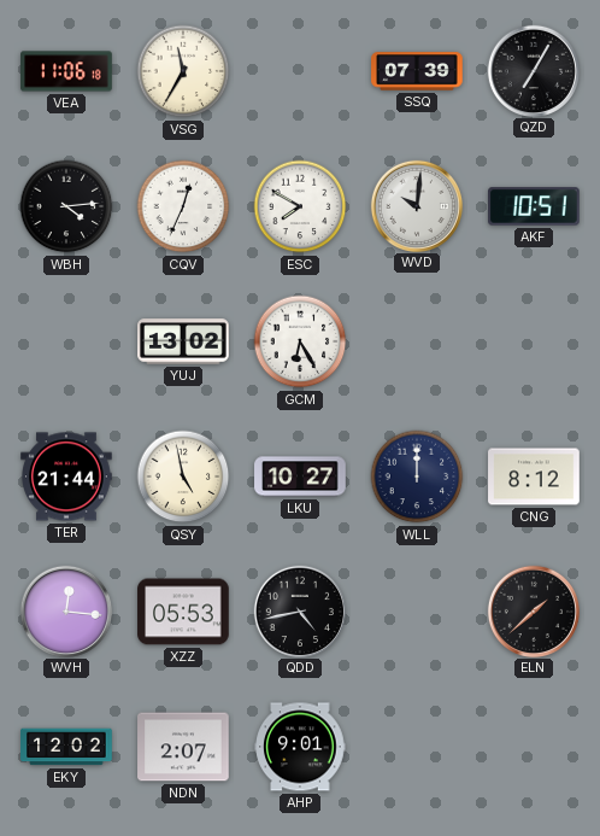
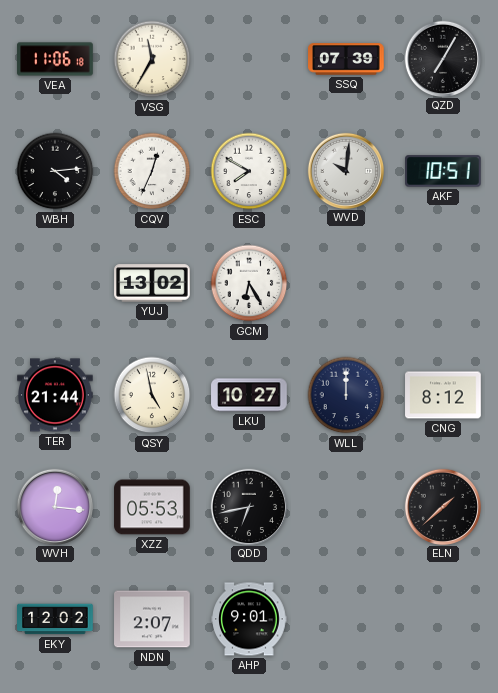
QDD: 4:43 -> 6:43 (248, 506)
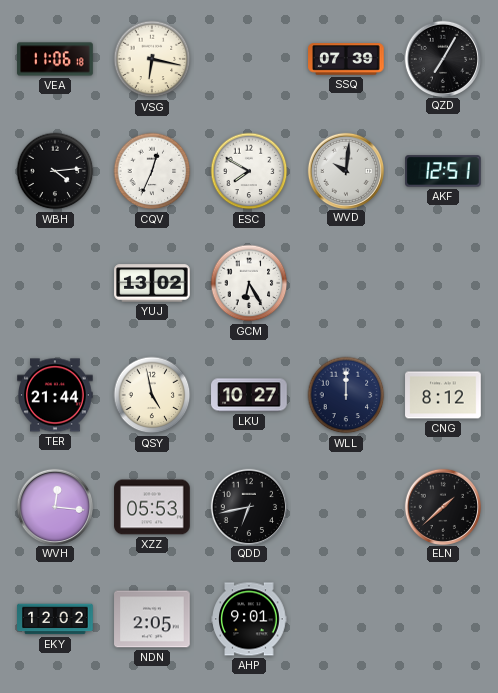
VSG: 11:35 -> 6:17 (152, 59)
AKF: 10:51 -> 12:51 (443, 171)
NDN: 2:07 -> 2:05 (152, 619)
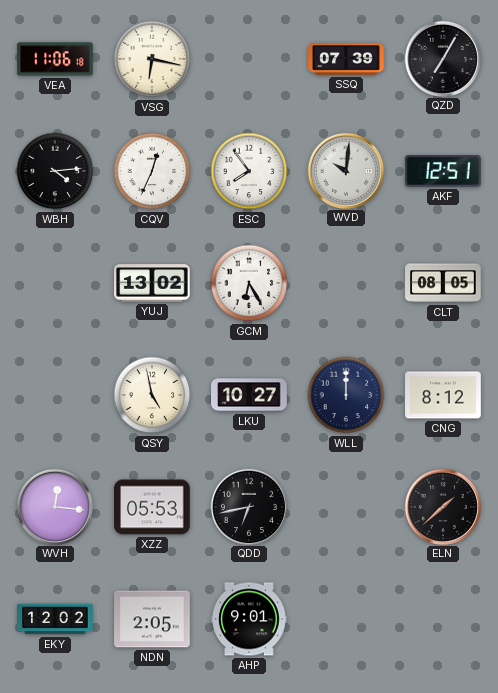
ESC: 7:50 -> 7:54 (249, 171)
CLT: none -> 08:05 (443, 283)
TER: 21:44 -> none (55, 395)
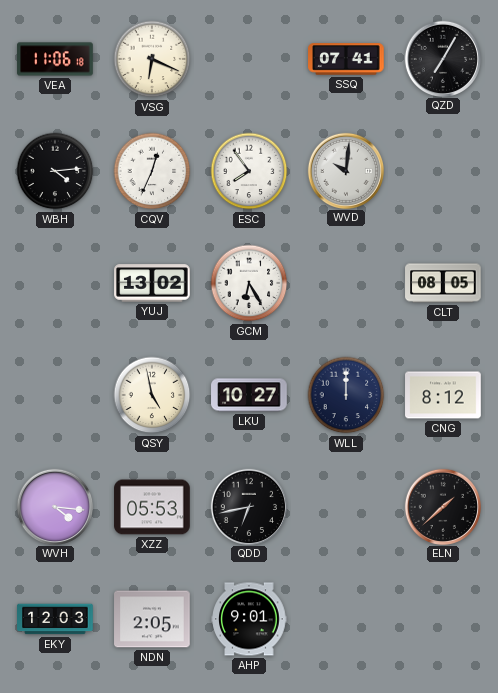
VSG: 6:17 -> 6:19 (152, 59)
SSQ: 07:39 -> 07:41 (346, 59)
AKF: 12:51 -> none (443, 171)
WVH: 12:16 -> 4:16 (54, 506)
EKY: 12:02 -> 12:03 (55, 619)
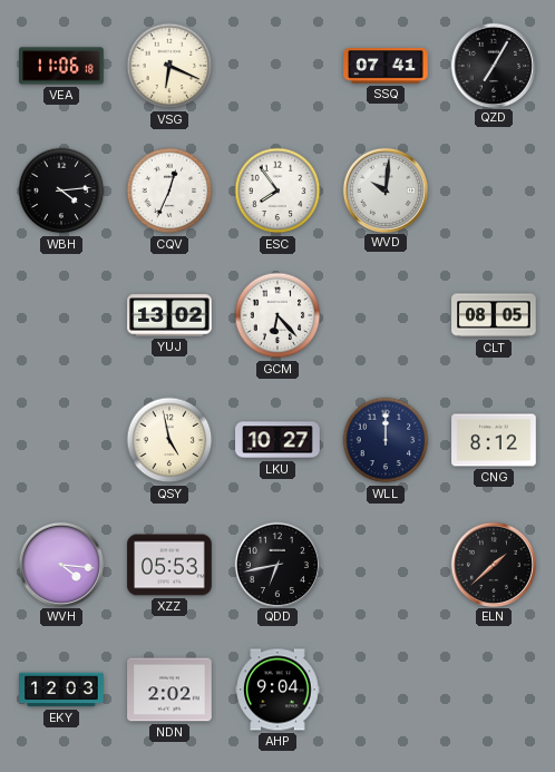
GCM: 6:25 -> 6:23 (277, 315)
NDN: 2:05 -> 2:02 (169, 690)
AHP: 9:01 -> 9:04 (277, 690)
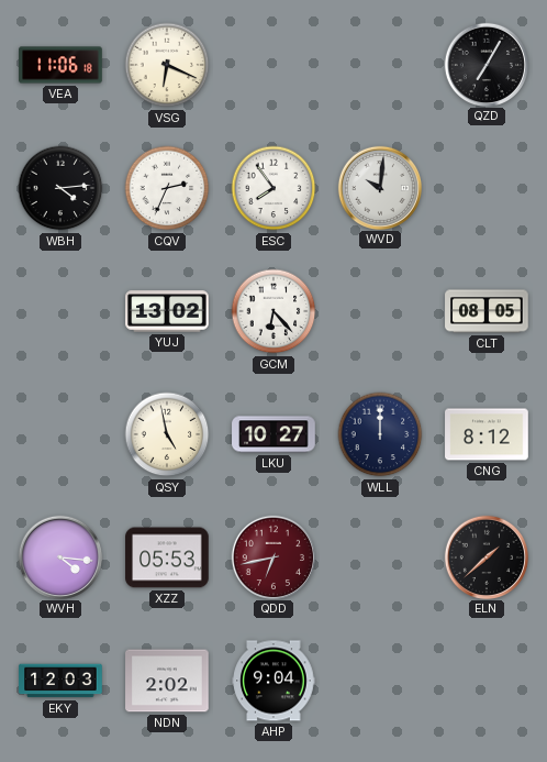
SSQ: 07:41 -> none (386, 66)
CQV: 12:34 -> 2:34 (167, 188)
QDD dial: black -> burgundy (272, 556)
